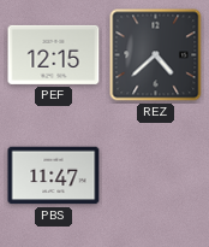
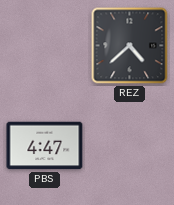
PEF: 12:15 -> none (54, 54)
PBS: 11:47 -> 4:47 (45, 146)
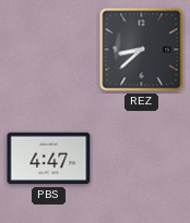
REZ: 4:38 -> 8:38 (142, 50)
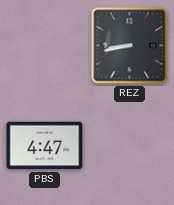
REZ: 8:38 -> 8:43 (130, 46)
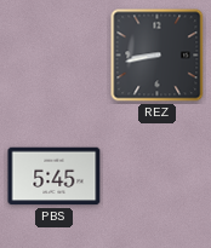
PBS: 4:47 -> 5:45 (55, 177)
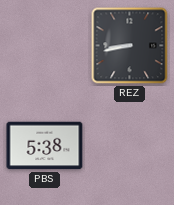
PBS: 5:45 -> 5:38 (45, 146)
